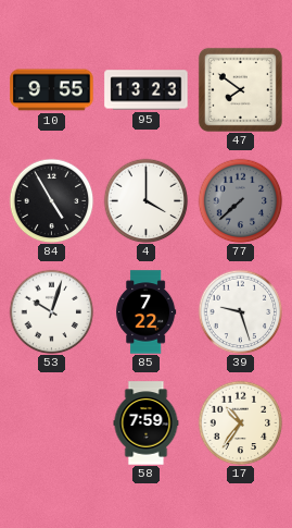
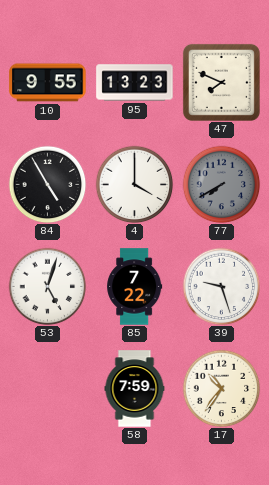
47: 7:51 -> 7:49 (221, 82)
77: 7:38 -> 7:40 (221, 184)
53: 10:03 -> 5:03 (47, 286)
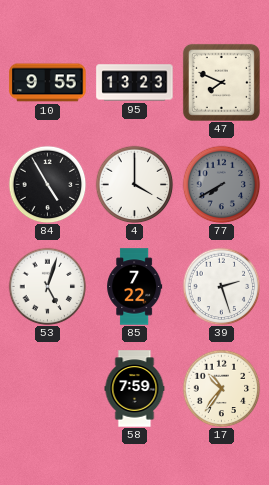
39: 9:27 -> 2:27 (221, 286)
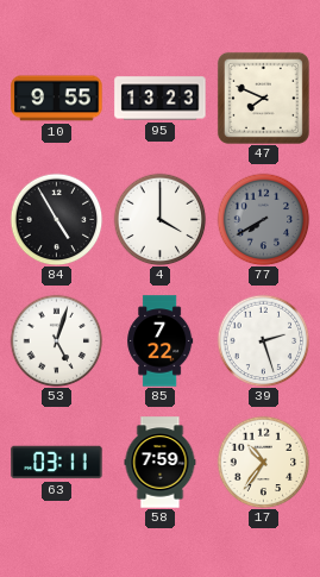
63: none -> 03:11 (57, 463)
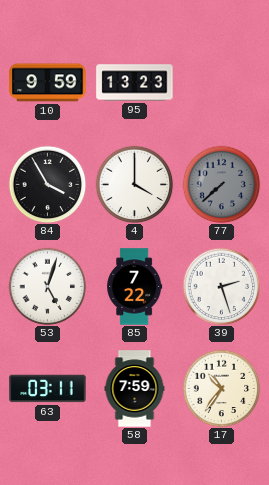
10: 9:55 -> 9:59 (48, 83)
47: 7:49 -> none (263, 98)
84: 4:55 -> 3:55 (47, 184)
77: 7:40 -> 7:38 (221, 184)
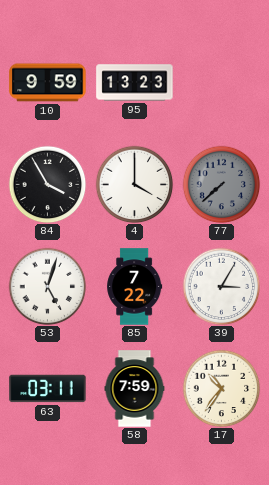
39: 2:27 -> 3:05 (221, 286)
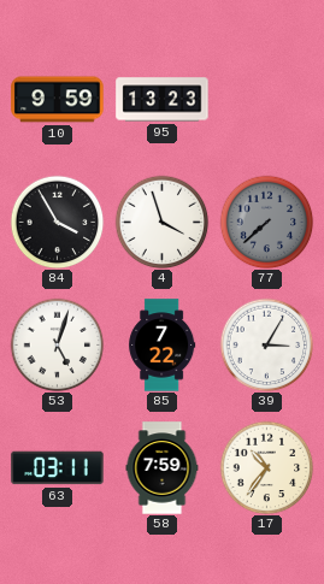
4: 4:00 -> 3:57 (161, 222)
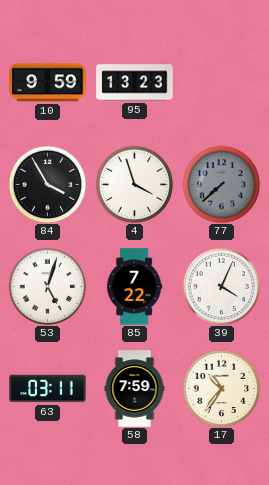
39: 3:05 -> 4:04 (221, 286)
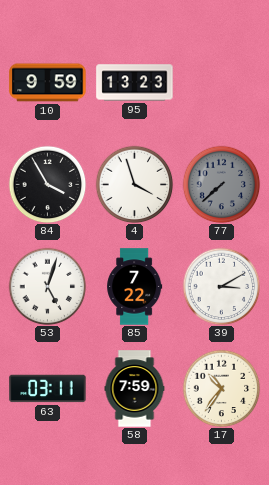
39: 4:04 -> 3:10 (221, 286)
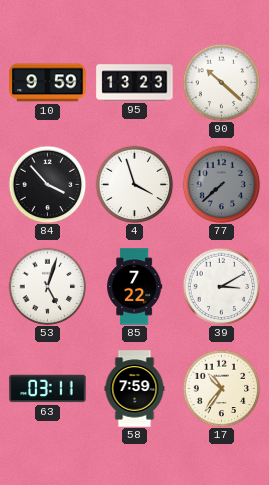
90: none -> 10:22 (221, 82)
84: 3:55 -> 3:53 (47, 184)
